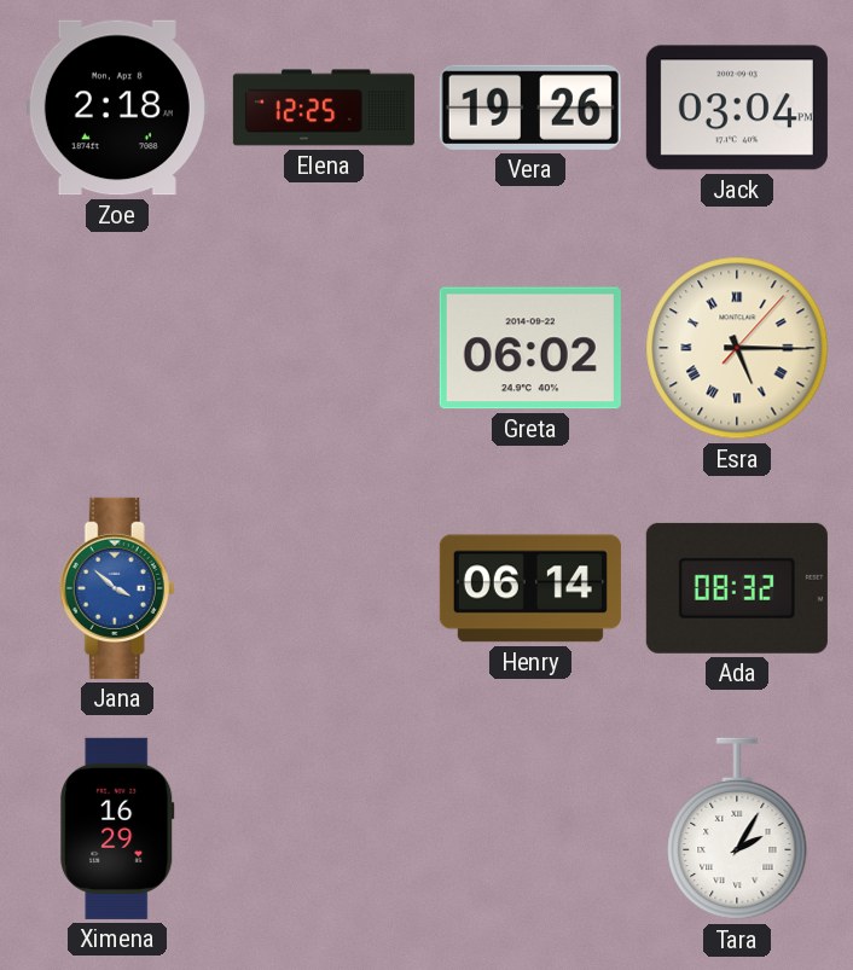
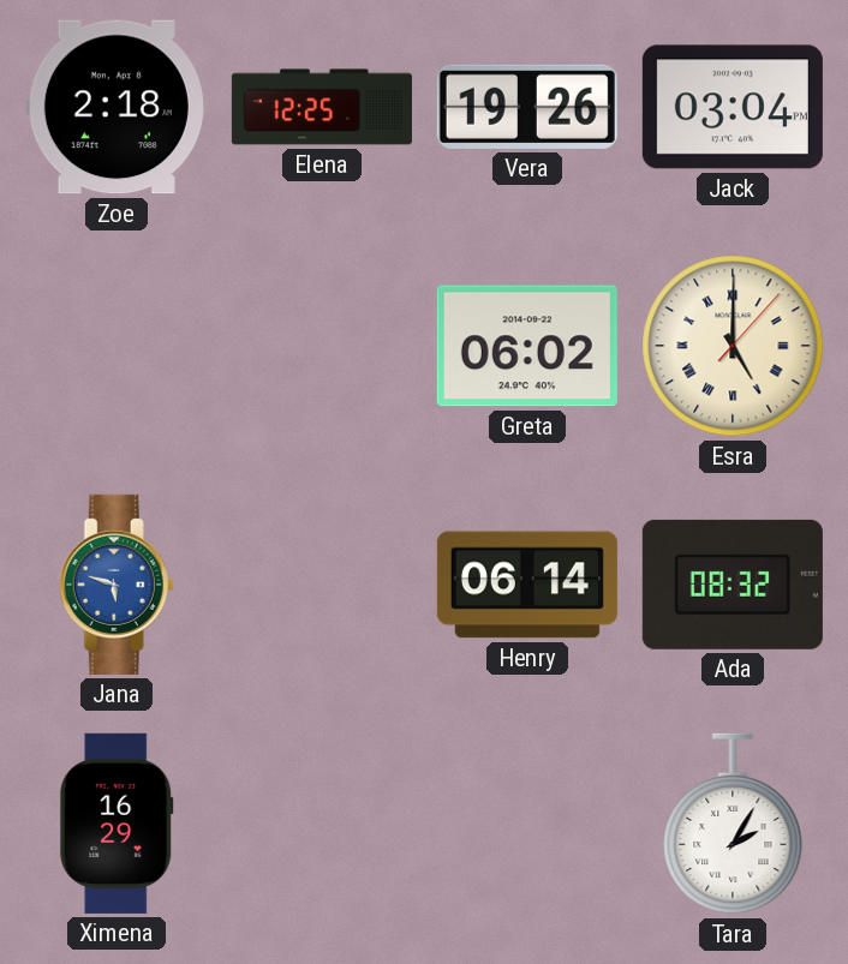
Esra: 5:15 -> 5:00 (733, 346)
Jana: 3:52 -> 5:48 (117, 585)
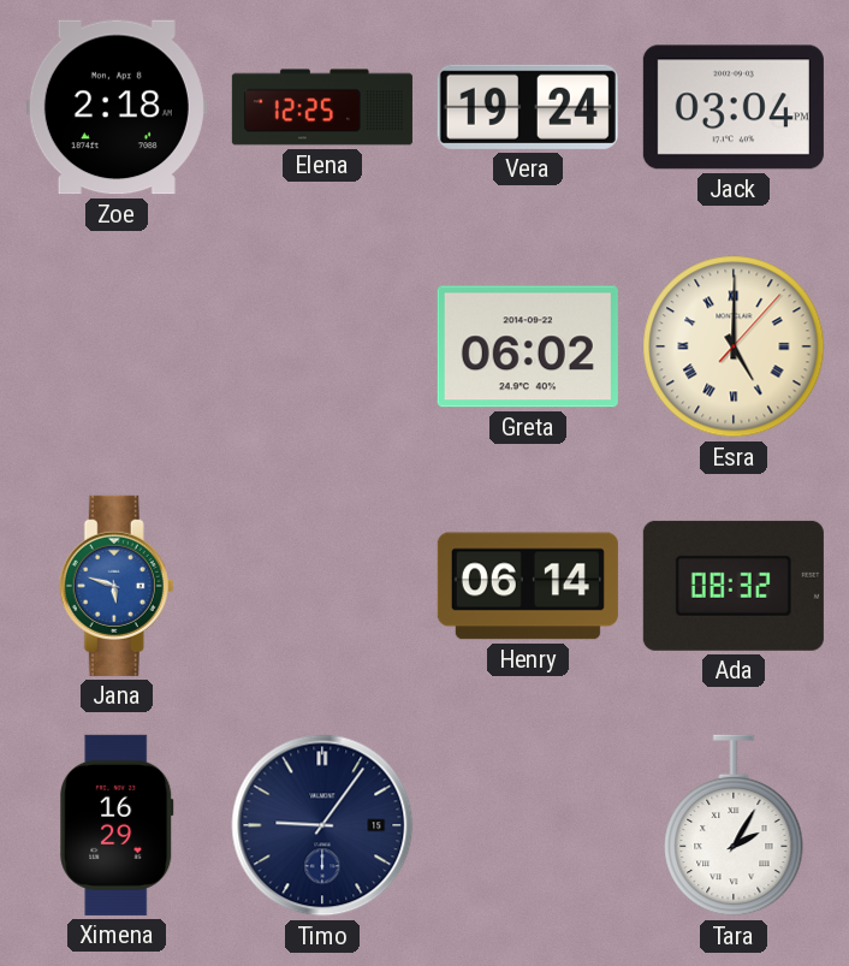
Vera: 19:26 -> 19:24 (528, 107)
Timo: none -> 9:06 (322, 825)
